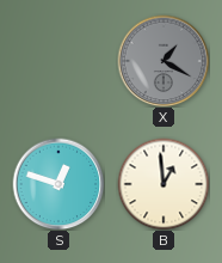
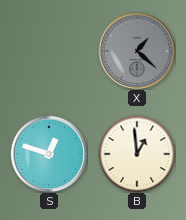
X: 1:20 -> 1:22 (137, 51)
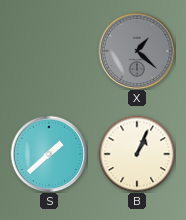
S: 12:48 -> 1:38 (49, 154)
B: 12:59 -> 1:04 (137, 154)
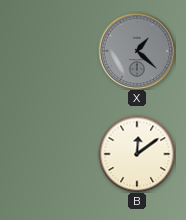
S: 1:38 -> none (49, 154)
B: 1:04 -> 12:09 (137, 154)
